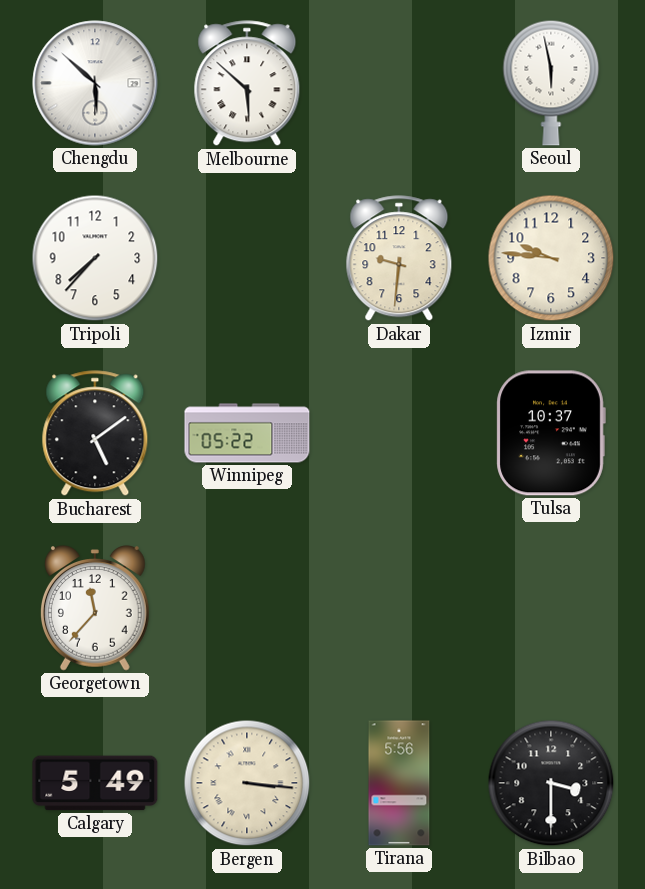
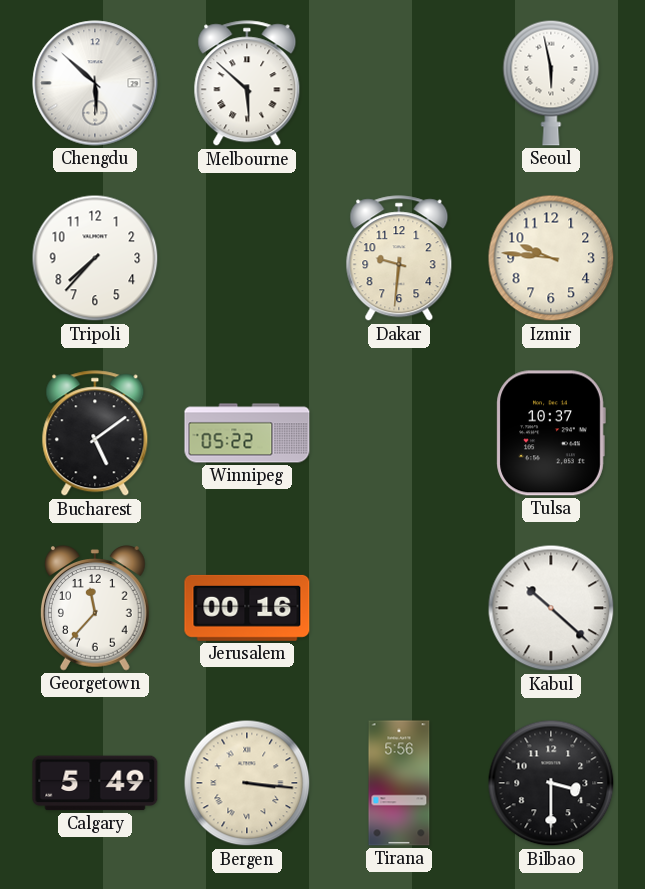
Jerusalem: none -> 00:16 (247, 608)
Kabul: none -> 10:22 (551, 608)
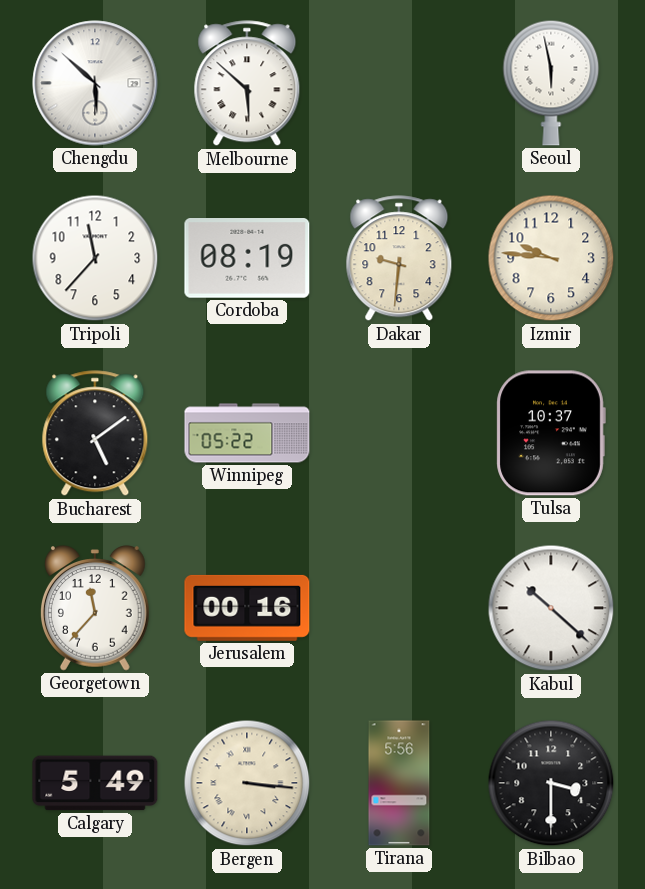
Tripoli: 7:37 -> 11:37 (95, 258)
Cordoba: none -> 08:19 (247, 259)
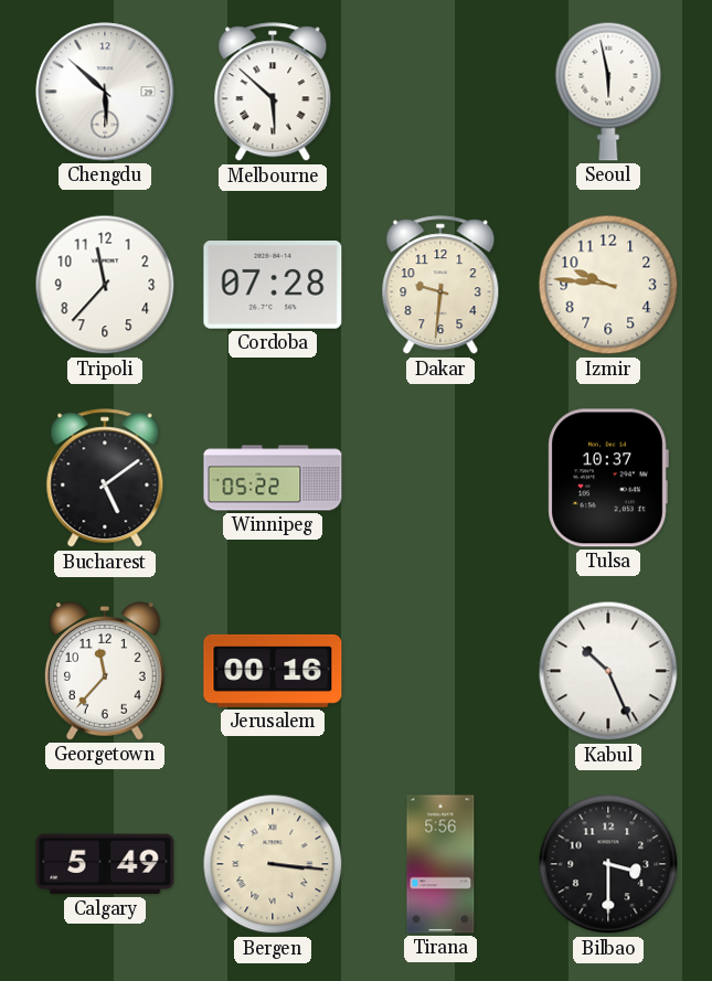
Cordoba: 08:19 -> 07:28 (273, 286)
Kabul: 10:22 -> 10:26 (608, 671)
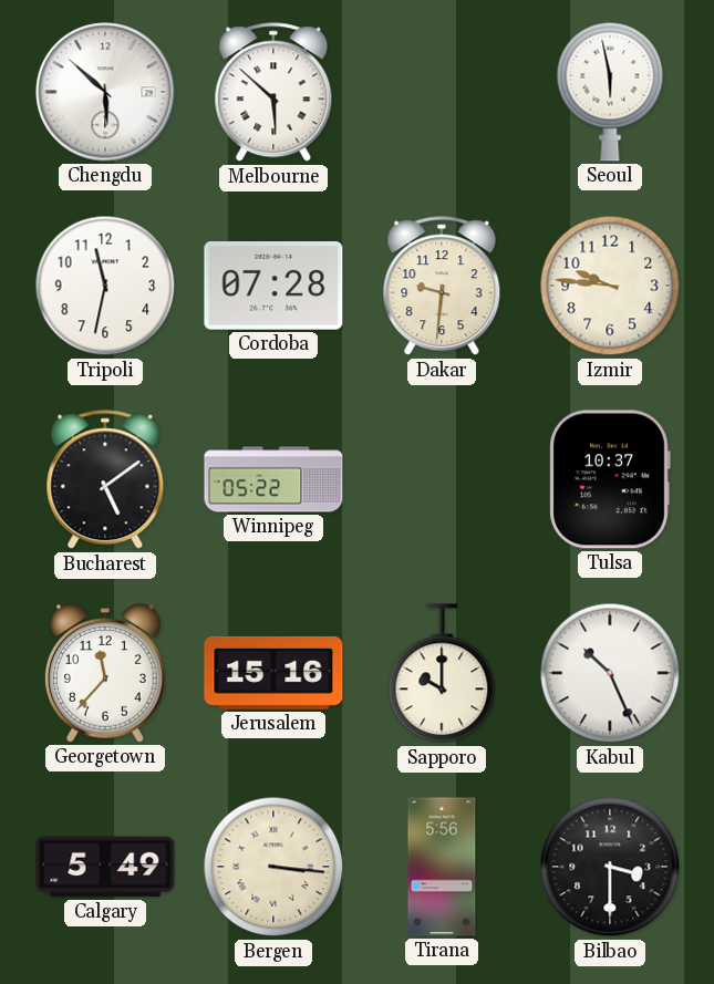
Tripoli: 11:37 -> 11:32 (105, 286)
Jerusalem: 00:16 -> 15:16 (273, 673)
Sapporo: none -> 10:00 (442, 674)
